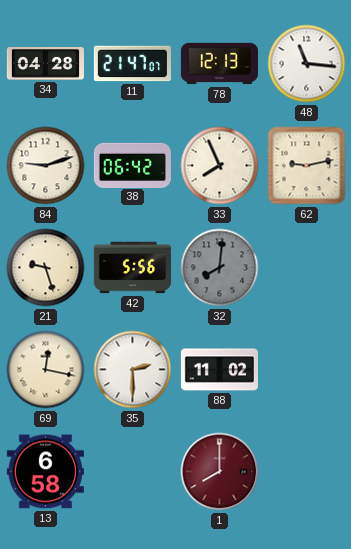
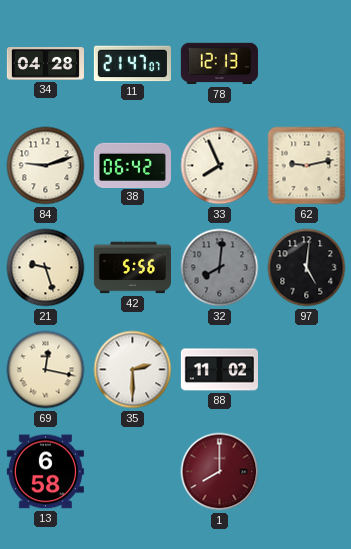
48: 11:16 -> none (307, 64)
97: none -> 5:01 (307, 268)
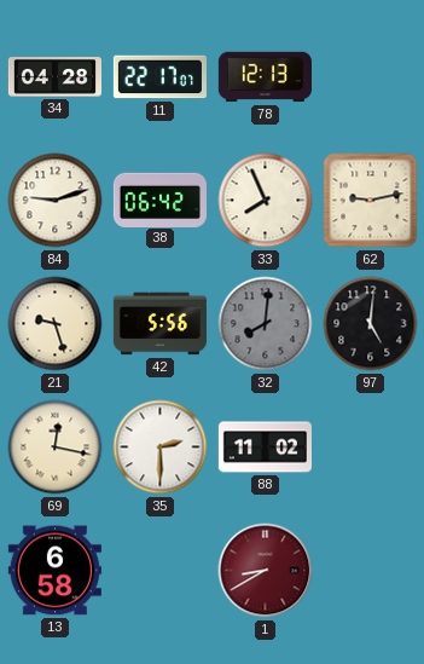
11: 21:47 -> 22:17 (159, 77)
1: 8:00 -> 8:40 (266, 571)
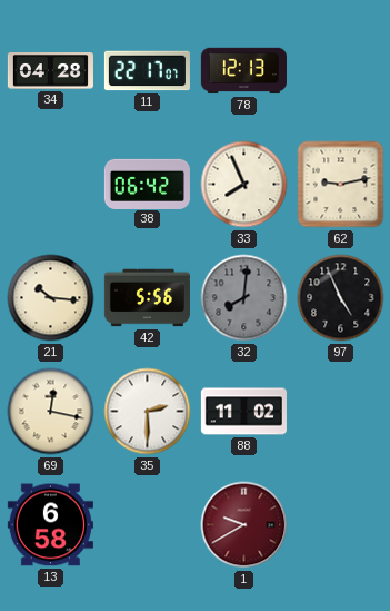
84: 9:12 -> none (56, 201)
21: 9:27 -> 10:16 (51, 298)
97: 5:01 -> 4:56 (341, 298)
1: 8:40 -> 9:40 (244, 525)
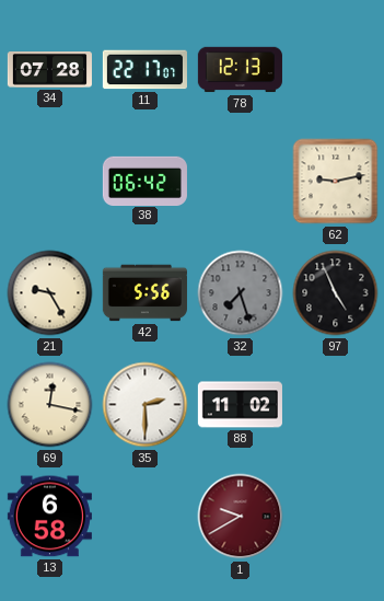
34: 04:28 -> 07:28 (49, 70)
33: 7:56 -> none (244, 185)
21: 10:16 -> 9:25 (50, 293)
32: 8:01 -> 7:27 (241, 293)
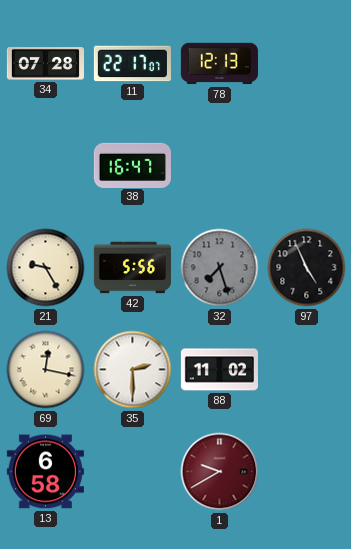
38: 06:42 -> 16:47 (132, 165)
62: 9:13 -> none (336, 182)
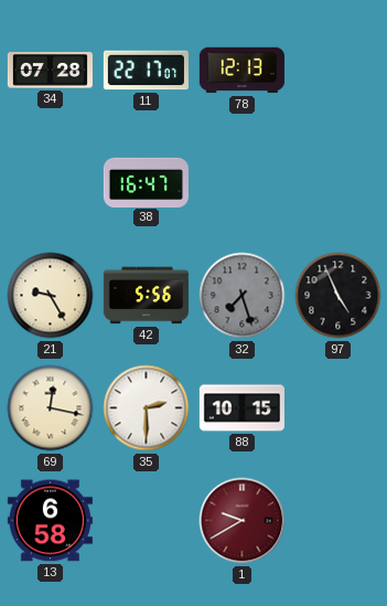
88: 11:02 -> 10:15 (241, 408)
